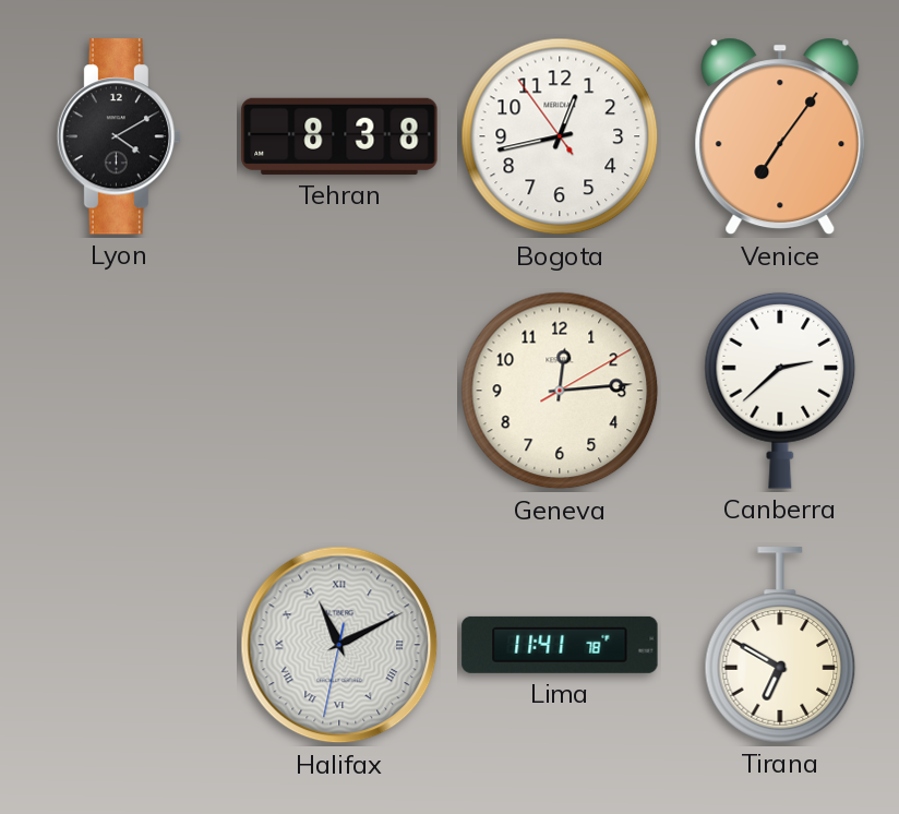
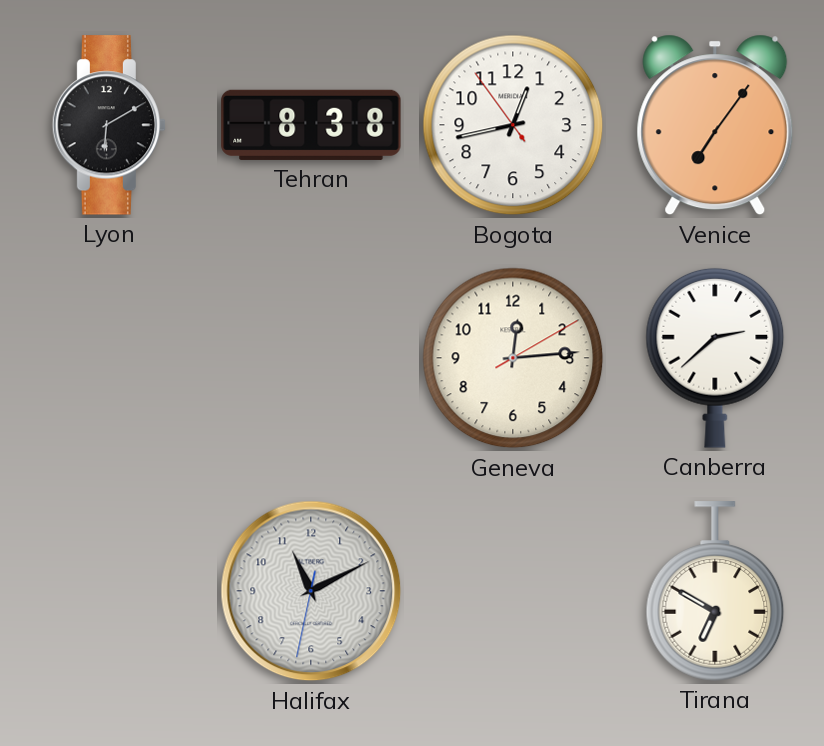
Lyon: 4:10 -> 6:10 (109, 125)
Halifax numerals: Roman -> Arabic (311, 591)
Lima: 11:41 -> none (560, 645)
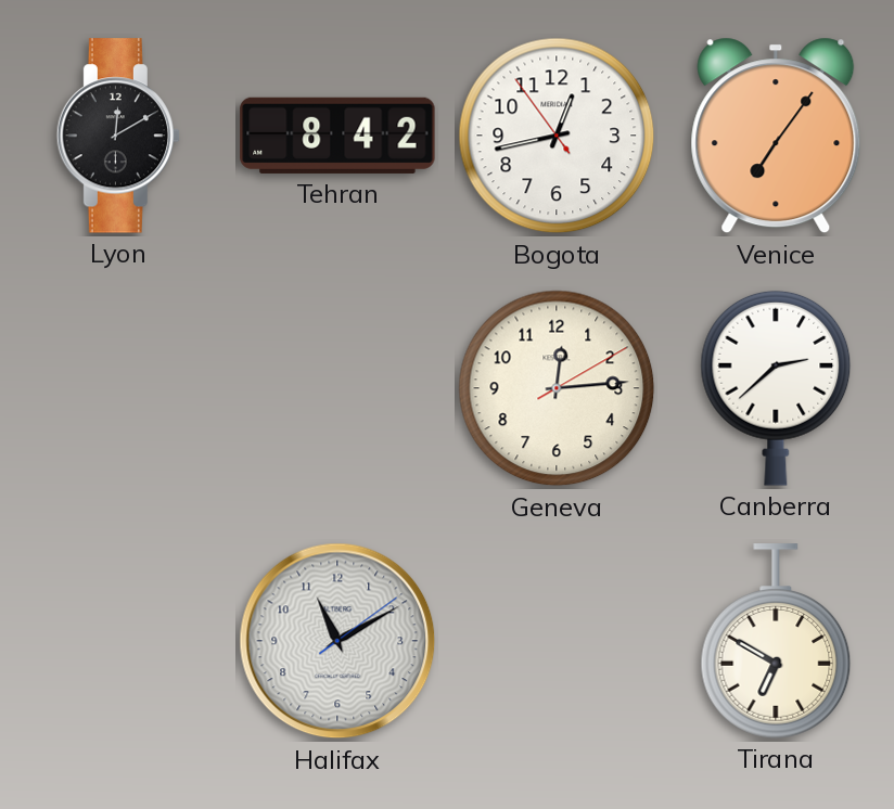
Lyon: 6:10 -> 12:10 (118, 136)
Tehran: 8:38 -> 8:42 (337, 136)
Halifax: 11:10:32 -> 11:10:09 (337, 641)
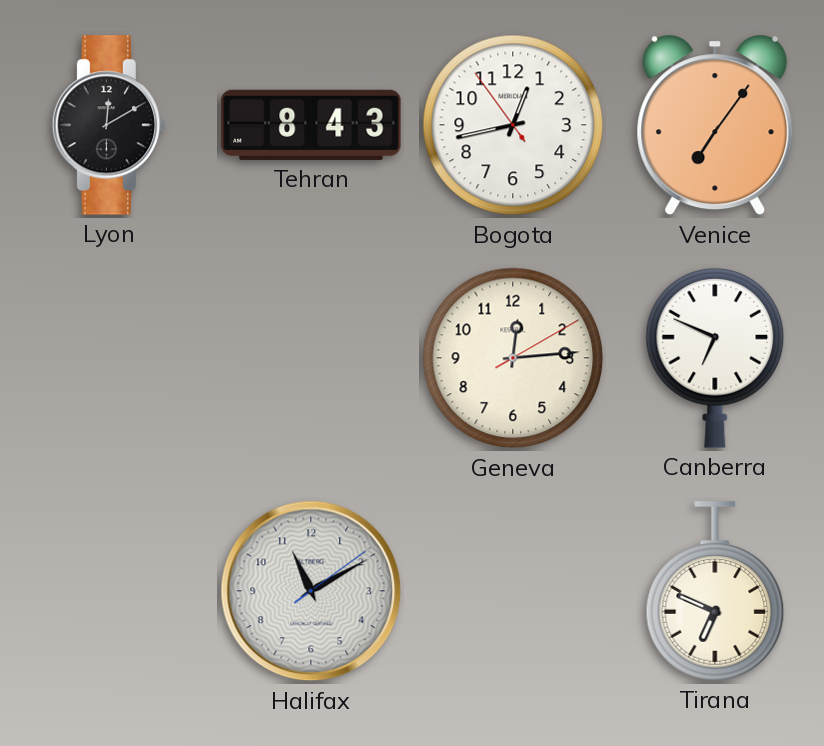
Tehran: 8:42 -> 8:43 (311, 125)
Canberra: 2:38 -> 6:49 (715, 358)
Tirana: 6:50 -> 6:49 (715, 591)
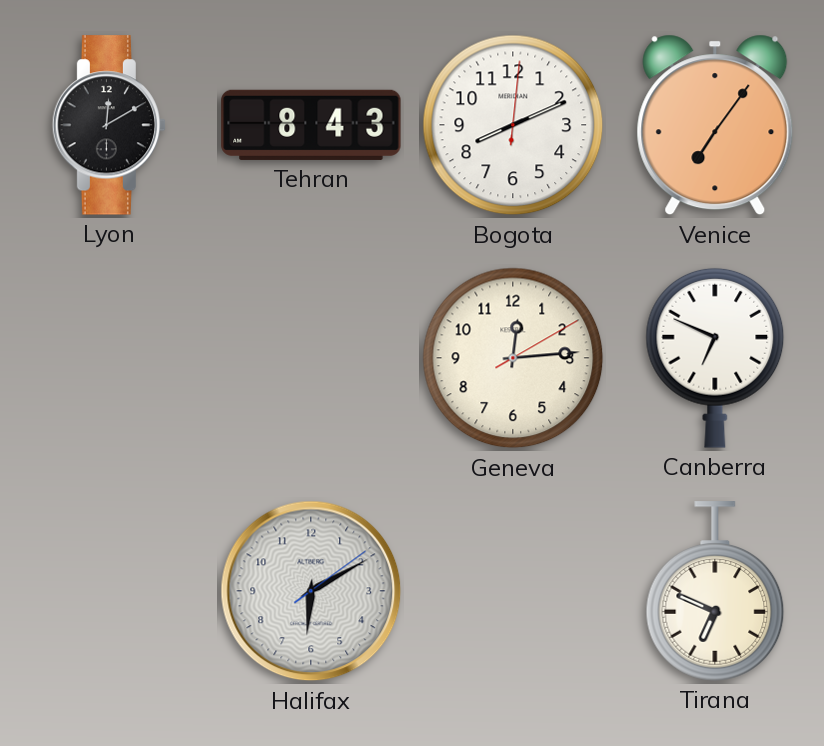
Bogota: 12:42 -> 8:11 (513, 125)
Halifax: 11:10 -> 6:10 (311, 591)
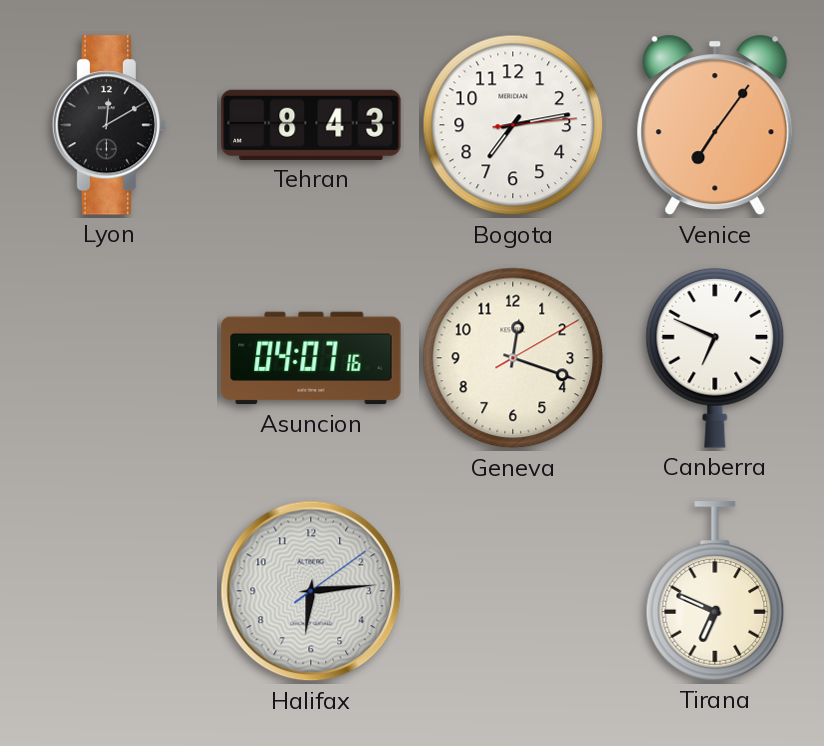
Bogota: 8:11 -> 7:13 (513, 125)
Asuncion: none -> 04:07 (311, 358)
Geneva: 12:14 -> 12:18 (513, 358)
Halifax: 6:10 -> 6:14 (311, 591)
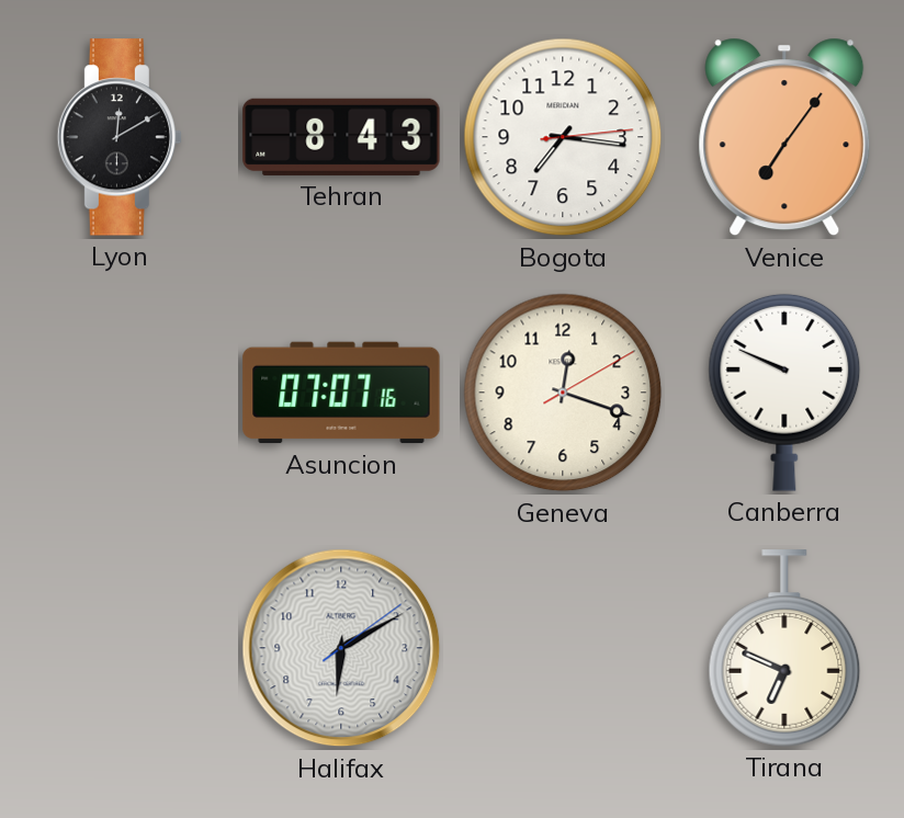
Bogota: 7:13 -> 7:16 (563, 137)
Asuncion: 04:07 -> 07:07 (341, 393)
Canberra: 6:49 -> 9:49 (784, 393)
Halifax: 6:14 -> 6:10 (341, 648)
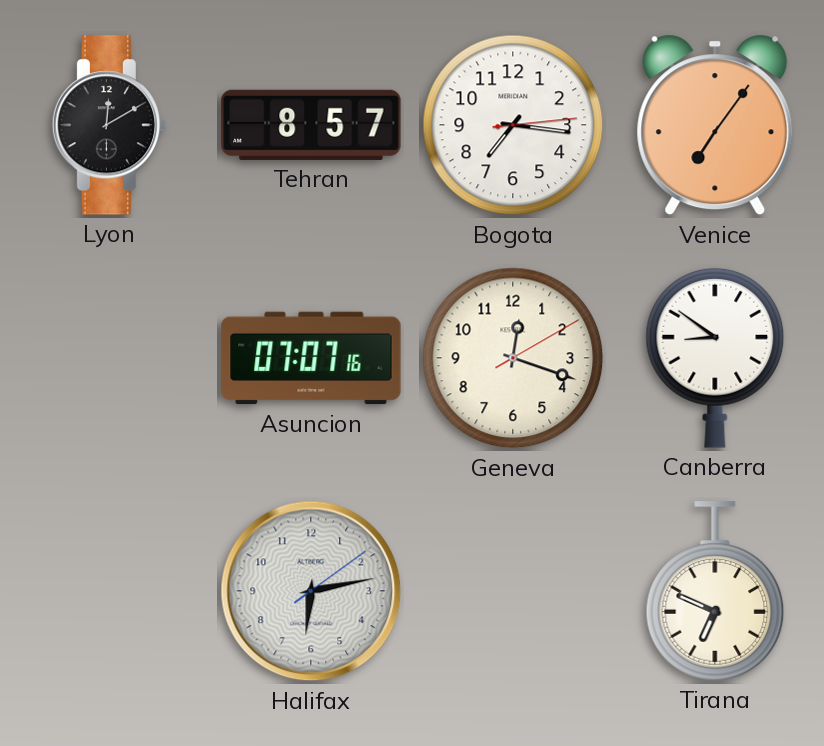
Tehran: 8:43 -> 8:57 (311, 125)
Canberra: 9:49 -> 8:51 (715, 358)
Halifax: 6:10 -> 6:13 (311, 591)
